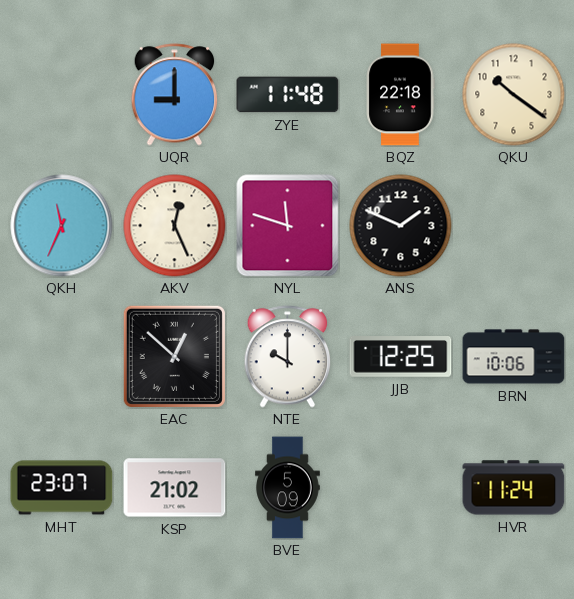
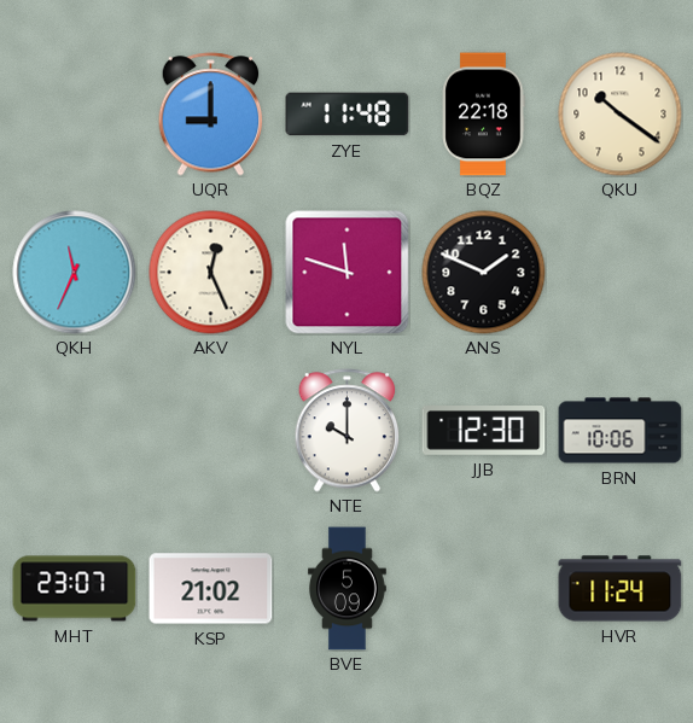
EAC: 12:52 -> none (174, 356)
JJB: 12:25 -> 12:30 (484, 431)
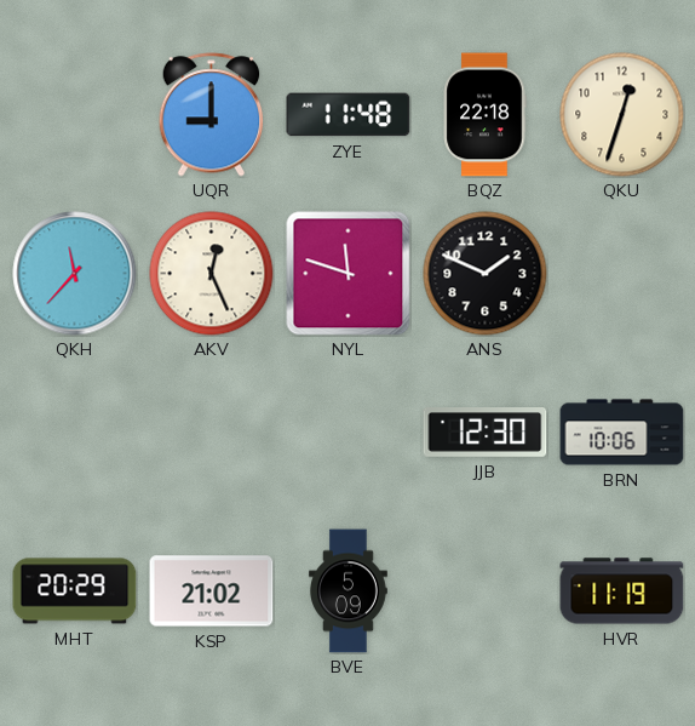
QKU: 10:21 -> 12:33 (622, 115)
QKH: 11:34 -> 11:37 (75, 274)
NTE: 10:00 -> none (348, 431)
MHT: 23:07 -> 20:29 (75, 591)
HVR: 11:24 -> 11:19 (622, 591)
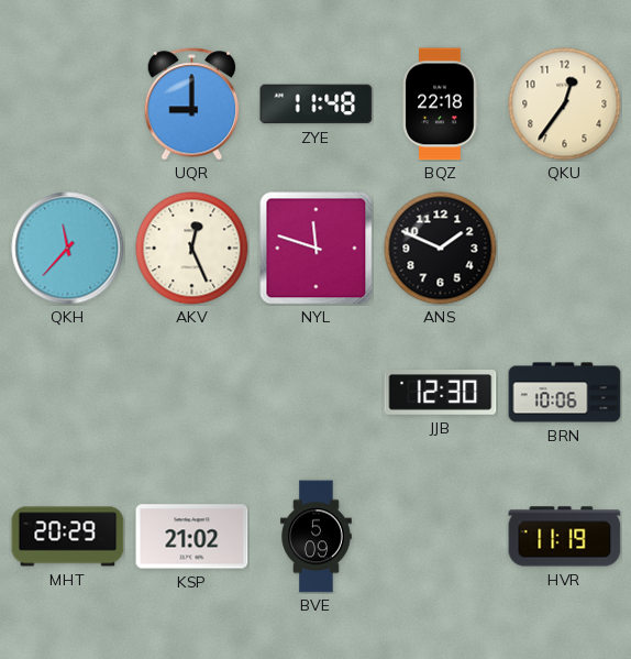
QKU: 12:33 -> 12:36 (565, 105)
